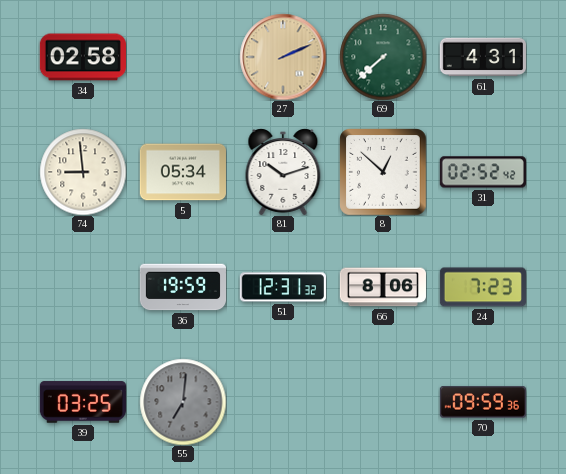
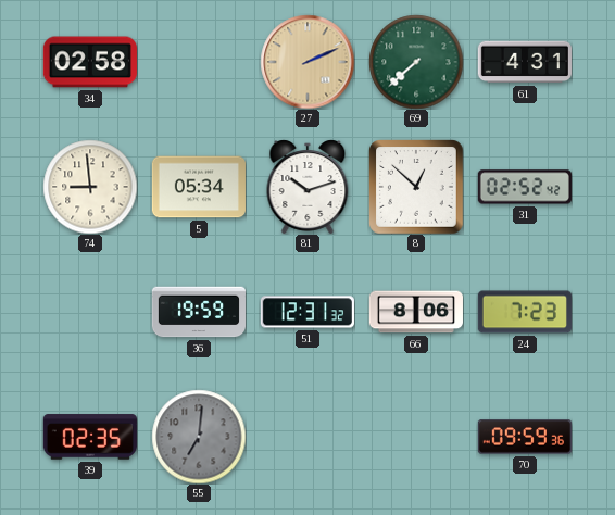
39: 03:25 -> 02:35 (90, 437)
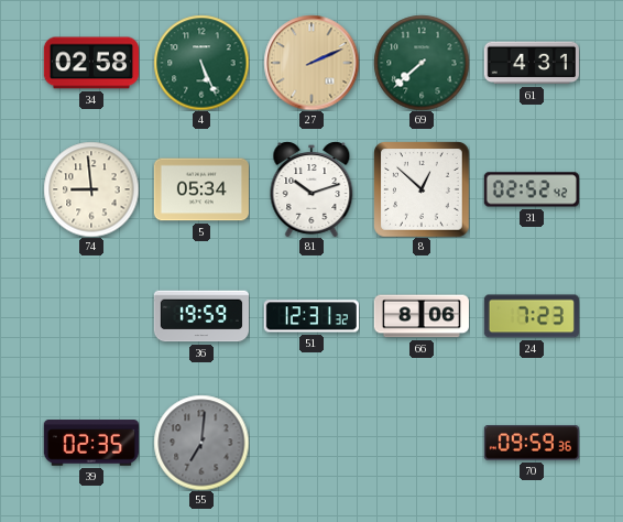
4: none -> 5:26 (201, 63)
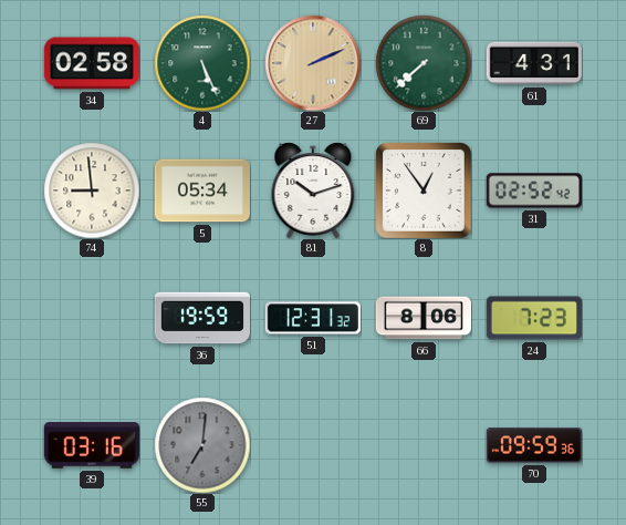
8: 12:52 -> 12:54 (424, 191)
39: 02:35 -> 03:16 (92, 445)
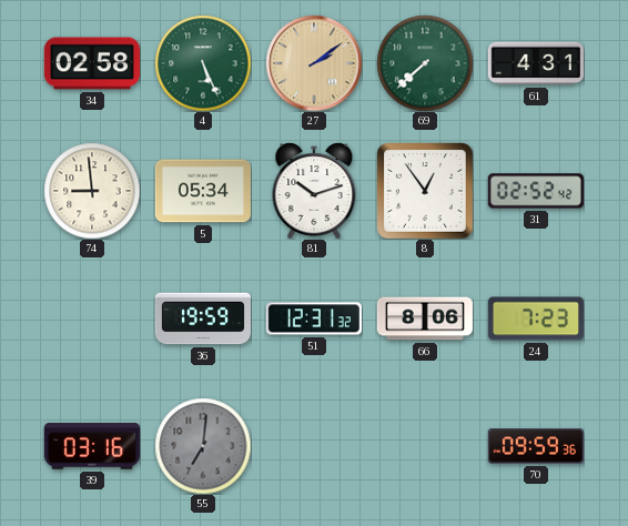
27: 2:11 -> 2:09 (314, 63)
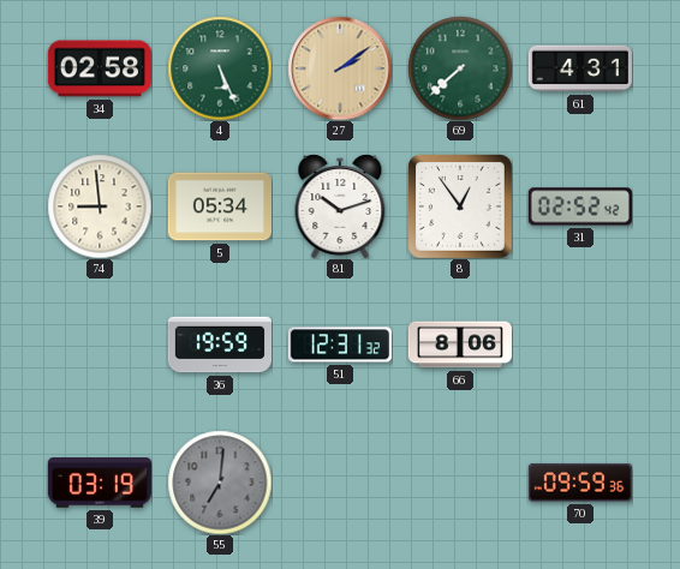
24: 7:23 -> none (536, 318)
39: 03:16 -> 03:19 (100, 483)
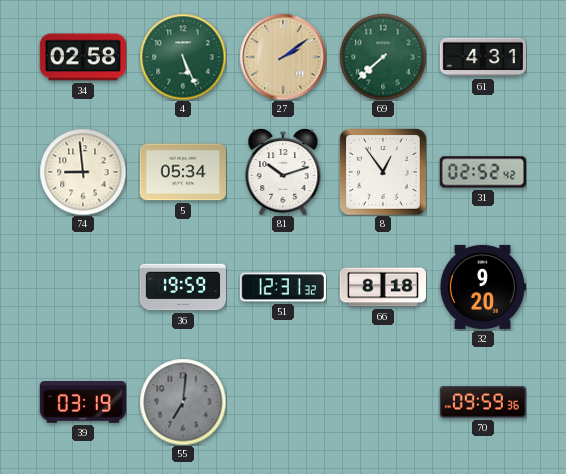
66: 8:06 -> 8:18 (383, 287)
32: none -> 9:20 (483, 287)
